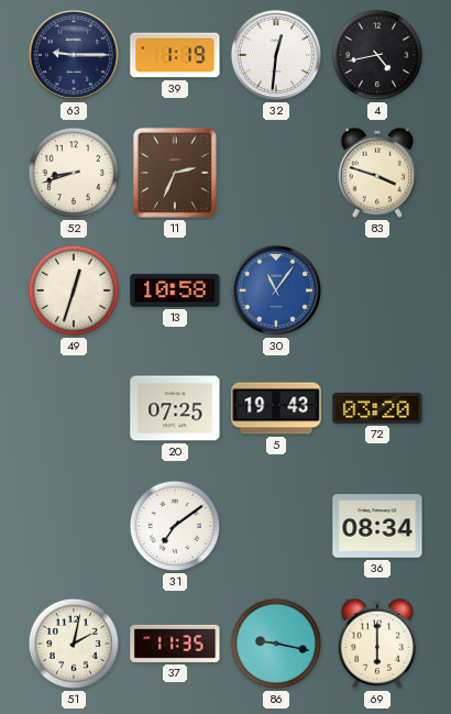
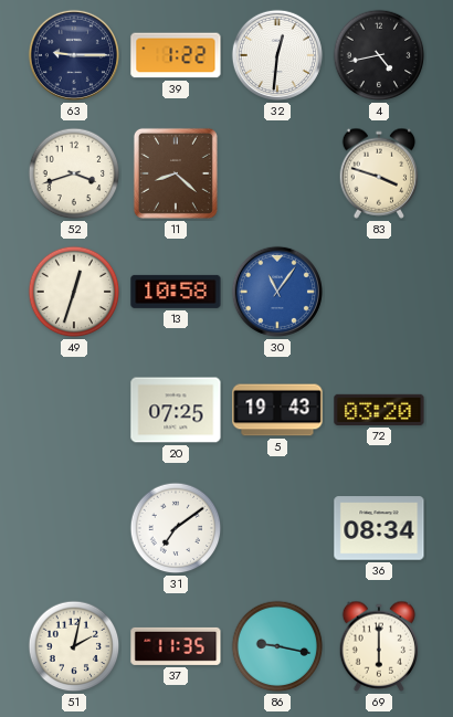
39: 1:19 -> 1:22 (176, 55)
52: 8:42 -> 3:42 (74, 173)
11: 2:34 -> 8:22 (176, 173)
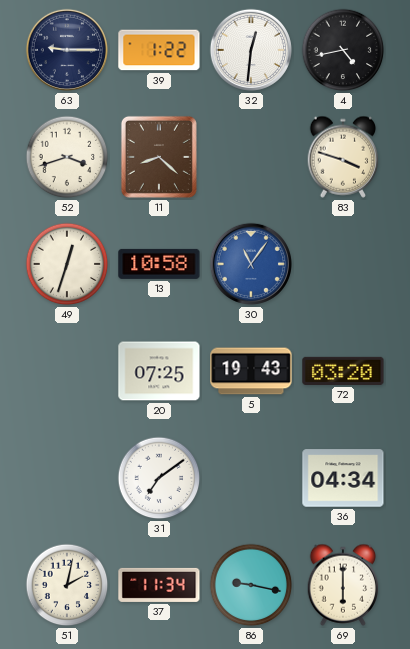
36: 08:34 -> 04:34 (343, 478)
37: 11:35 -> 11:34 (159, 585)
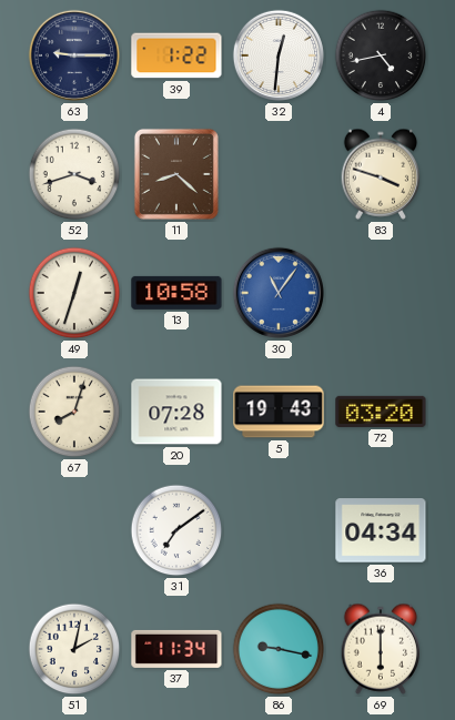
67: none -> 8:03 (74, 412)
20: 07:25 -> 07:28 (176, 412)
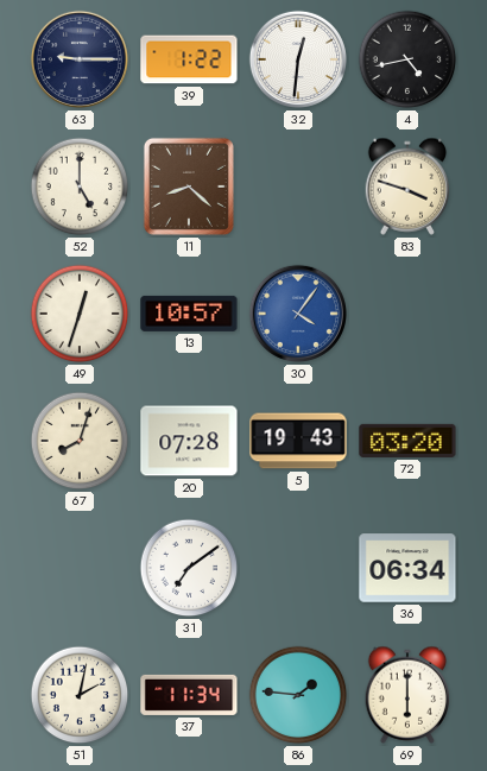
52: 3:42 -> 5:00 (80, 187)
13: 10:58 -> 10:57 (189, 314)
30: 11:06 -> 4:06 (298, 314)
36: 04:34 -> 06:34 (407, 568)
86: 9:17 -> 1:46 (298, 695)
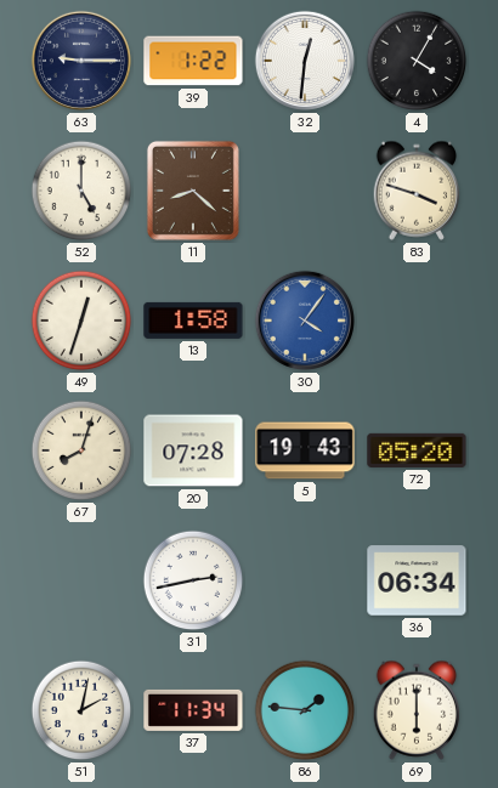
4: 4:43 -> 4:05 (417, 61)
13: 10:57 -> 1:58 (193, 321)
72: 03:20 -> 05:20 (417, 450)
31: 7:09 -> 2:43 (193, 580)
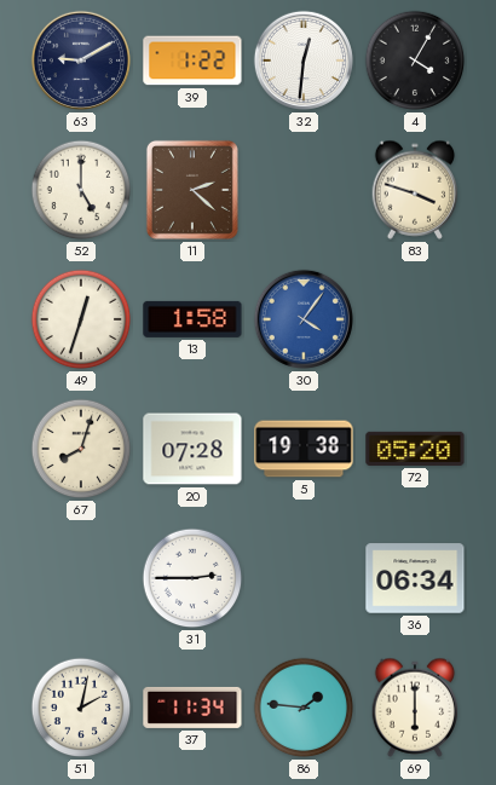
63: 9:15 -> 9:10 (81, 60)
11: 8:22 -> 2:22 (192, 190)
5: 19:43 -> 19:38 (304, 449)
31: 2:43 -> 2:45 (192, 578)
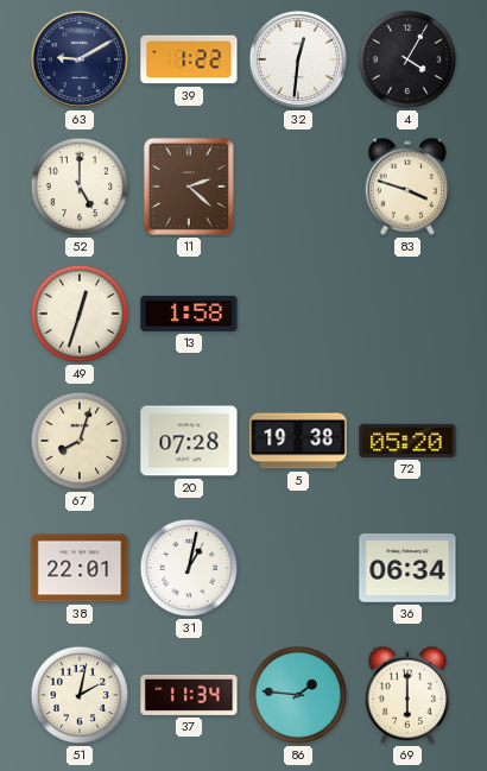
30: 4:06 -> none (304, 319)
38: none -> 22:01 (80, 568)
31: 2:45 -> 1:02 (189, 568)
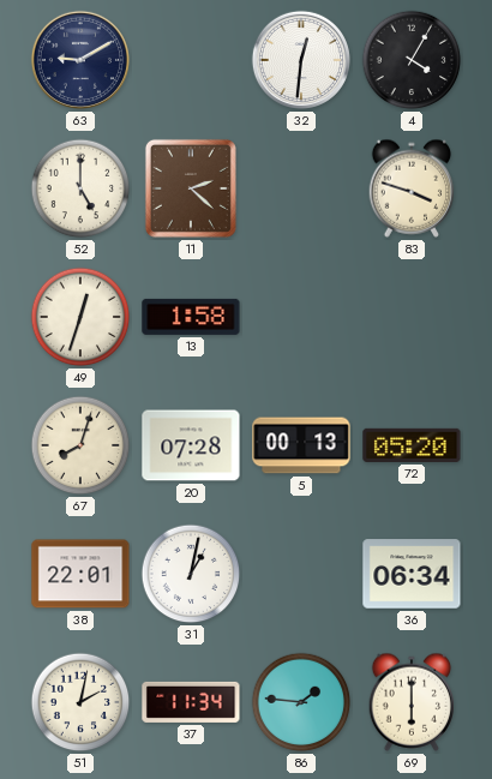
39: 1:22 -> none (189, 59)
5: 19:38 -> 00:13 (301, 445)
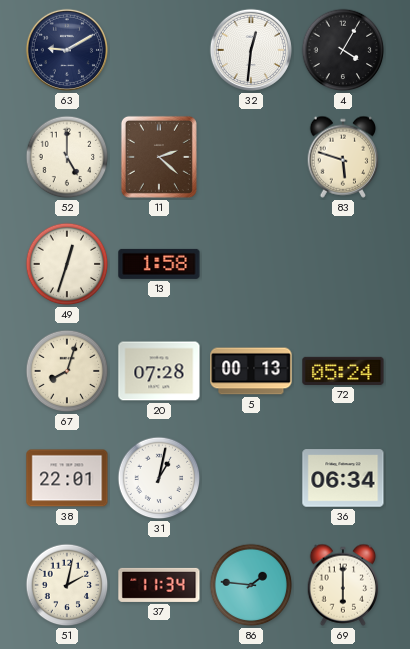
83: 3:48 -> 5:48 (343, 157)
72: 05:20 -> 05:24 (343, 371)
